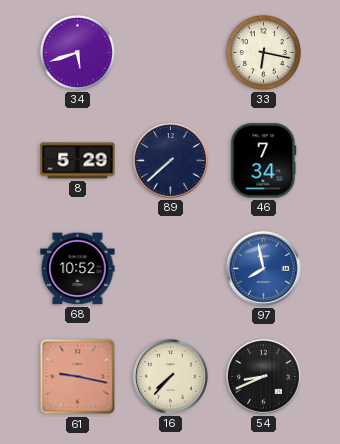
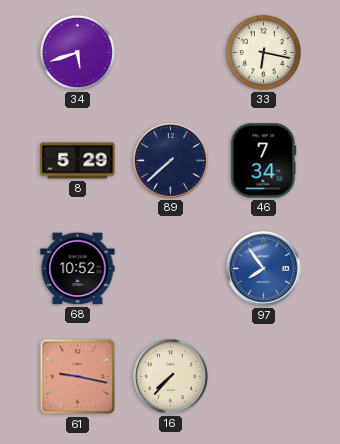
97: 7:58 -> 7:54 (264, 269)
54: 8:41 -> none (264, 377)
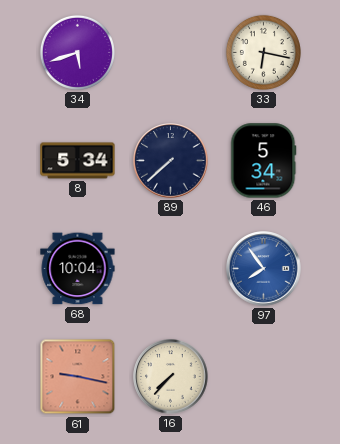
8: 5:29 -> 5:34 (78, 161)
46: 7:34 -> 5:34 (264, 161)
68: 10:52 -> 10:04 (78, 269)
